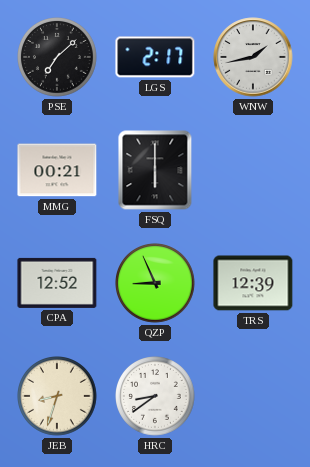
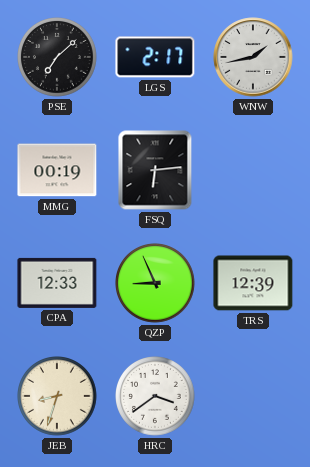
MMG: 00:21 -> 00:19 (57, 170)
FSQ: 6:00 -> 6:14 (155, 170)
CPA: 12:52 -> 12:33 (57, 283)
HRC: 8:39 -> 3:39 (156, 397)
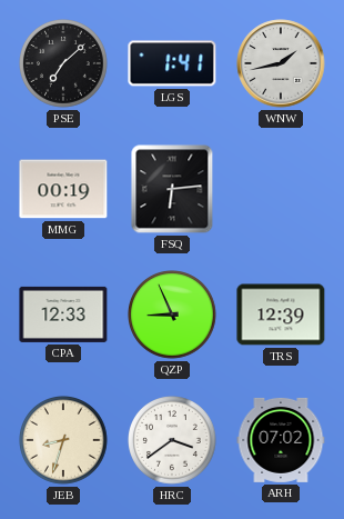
LGS: 2:17 -> 1:41 (172, 63)
ARH: none -> 07:02 (281, 440)
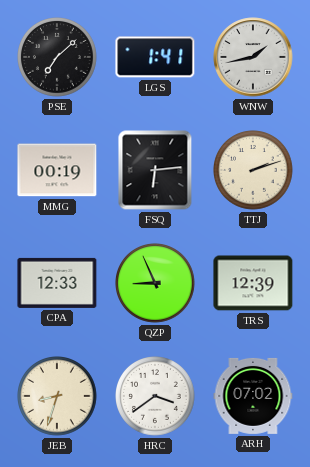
TTJ: none -> 2:12 (254, 171)
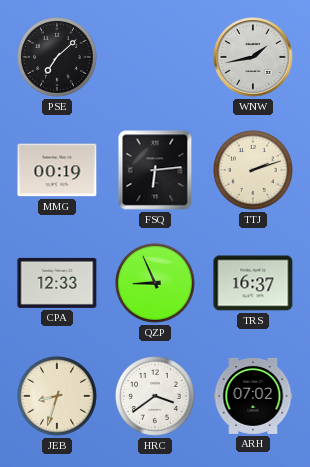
LGS: 1:41 -> none (155, 57)
TRS: 12:39 -> 16:37 (253, 283)
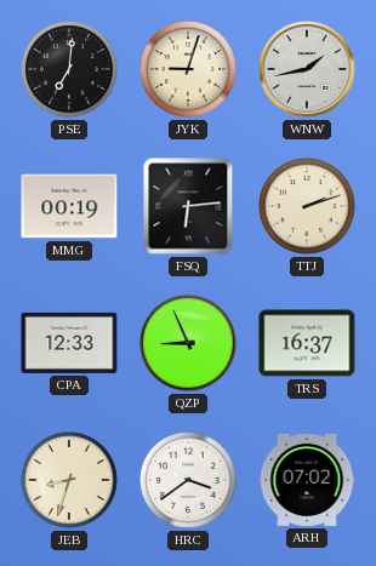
PSE: 7:08 -> 7:01 (70, 70)
JYK: none -> 9:03 (189, 70)
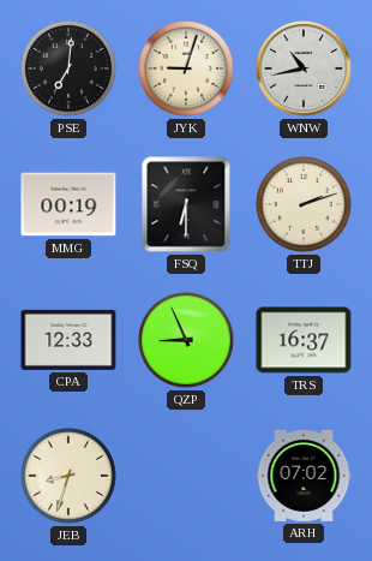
WNW: 1:43 -> 10:43 (304, 68)
FSQ: 6:14 -> 6:30 (186, 204)
HRC: 3:39 -> none (189, 481)
